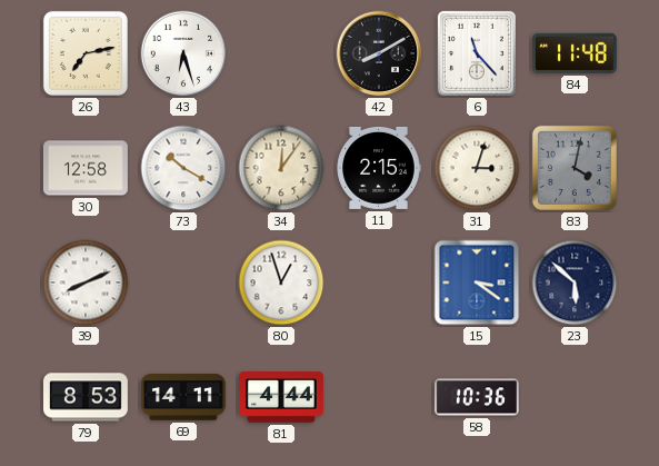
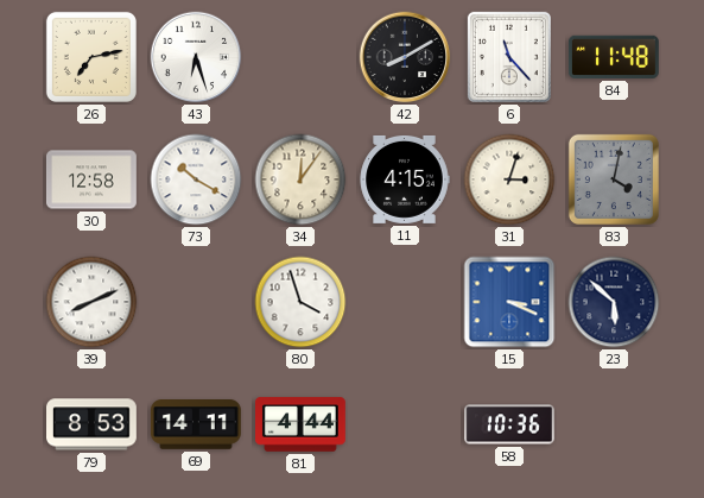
11: 2:15 -> 4:15 (405, 179)
80: 12:57 -> 3:57 (300, 302)
15: 3:21 -> 3:19 (509, 302)
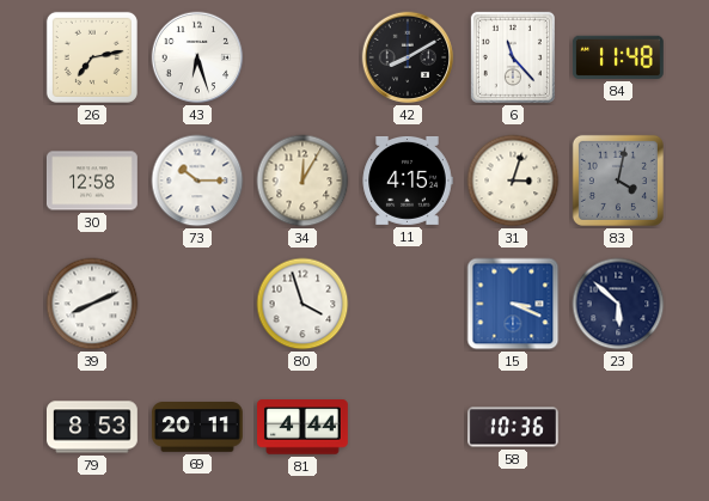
73: 10:20 -> 10:15 (197, 181)
34: 12:06 -> 12:05 (302, 181)
69: 14:11 -> 20:11 (197, 427)
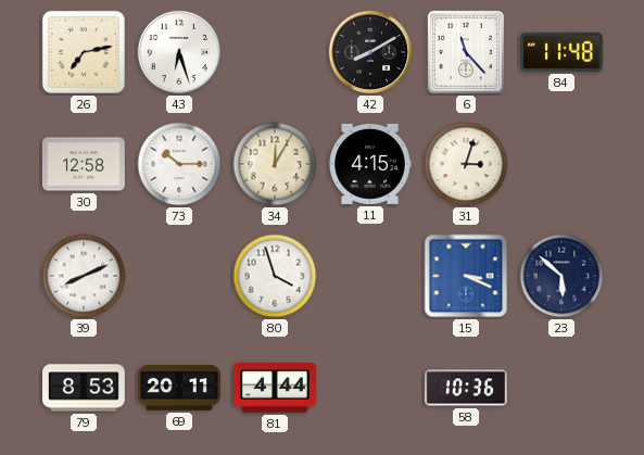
83: 4:02 -> none (618, 181)
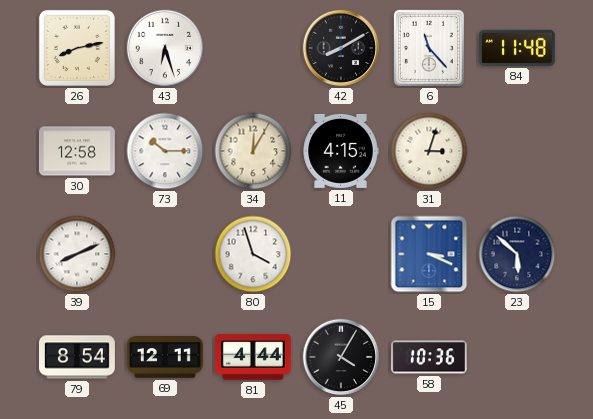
26: 7:13 -> 8:13 (77, 48)
79: 8:53 -> 8:54 (78, 357)
69: 20:11 -> 12:11 (165, 357)
45: none -> 4:05 (341, 357)
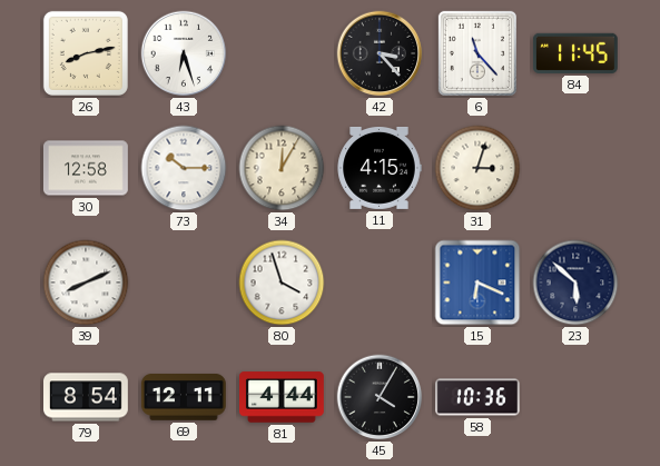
42: 8:10 -> 3:23 (380, 53)
84: 11:48 -> 11:45 (575, 53)
15: 3:19 -> 6:19 (477, 282)
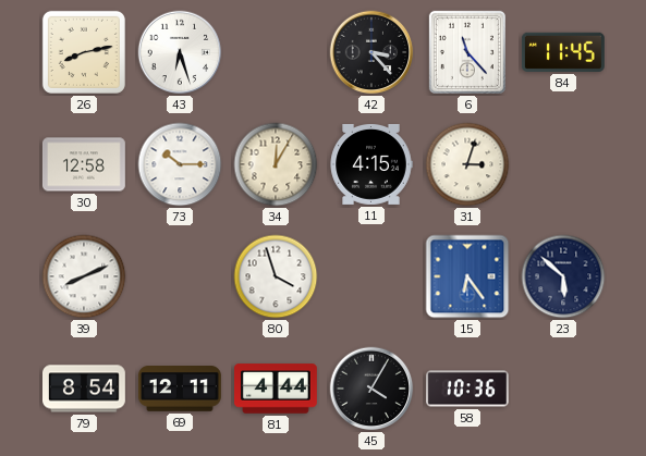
15: 6:19 -> 6:24 (467, 276)
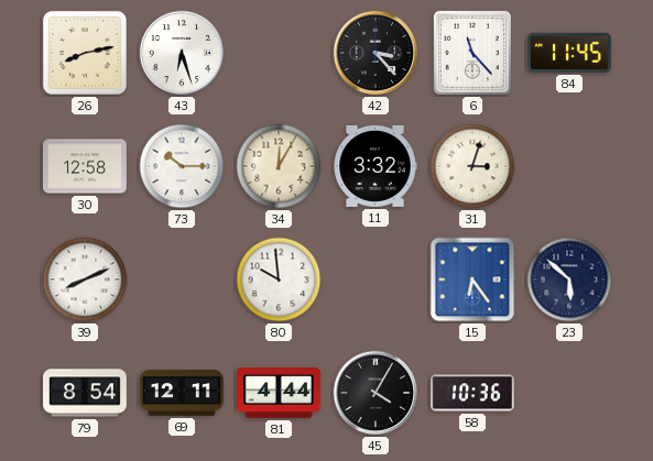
11: 4:15 -> 3:32 (376, 166)
80: 3:57 -> 9:59 (279, 279)
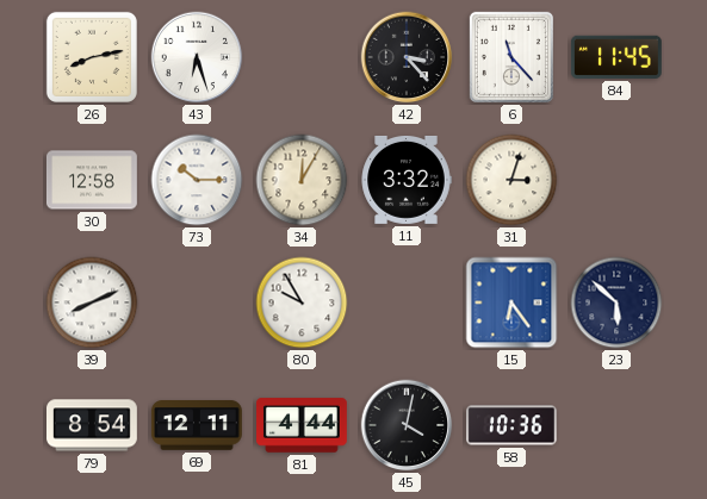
80: 9:59 -> 9:55 (302, 302)
45: 4:05 -> 4:02 (407, 425)
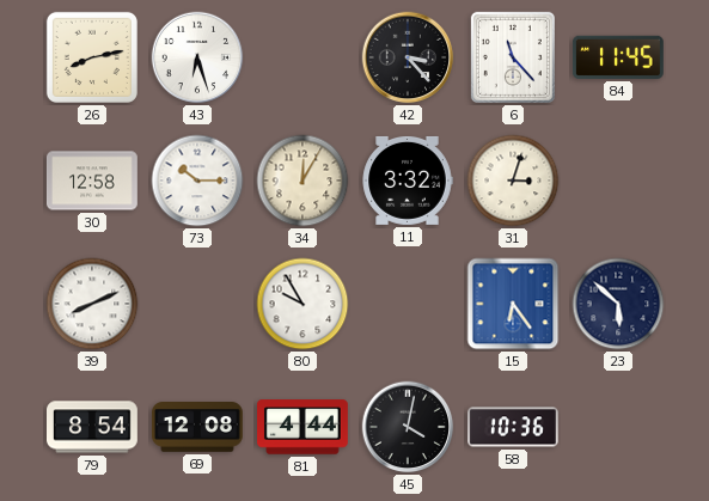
69: 12:11 -> 12:08 (197, 427)
